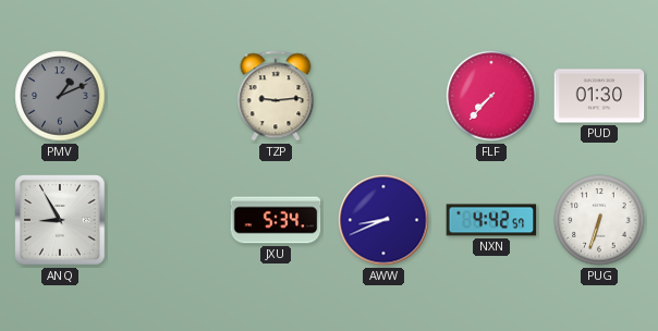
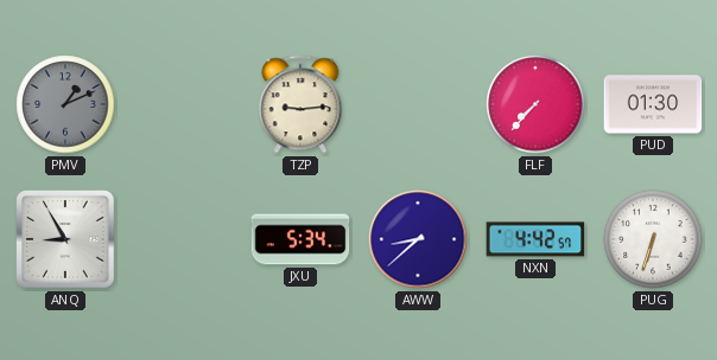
AWW: 8:41 -> 8:38 (418, 239)
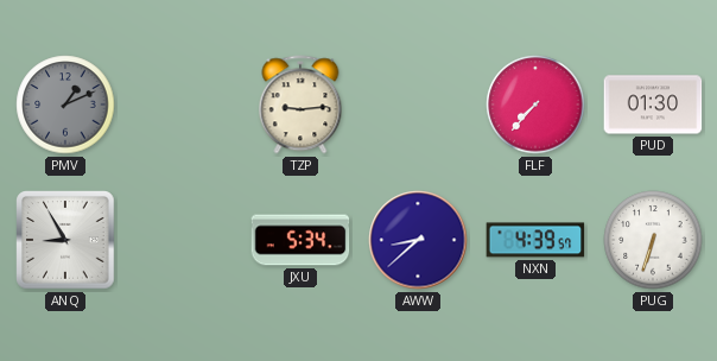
NXN: 4:42 -> 4:39 (535, 240)
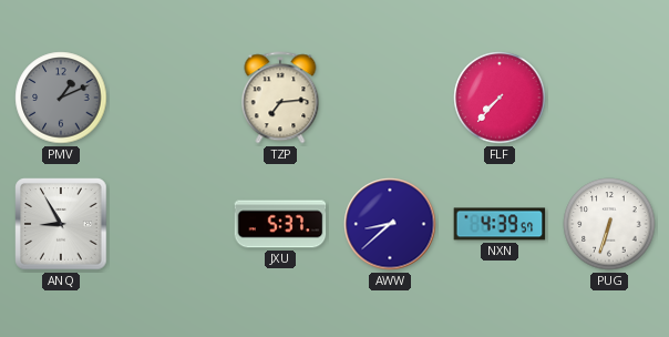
TZP: 9:14 -> 7:14 (280, 98)
PUD: 01:30 -> none (653, 104)
JXU: 5:34 -> 5:37 (280, 224)
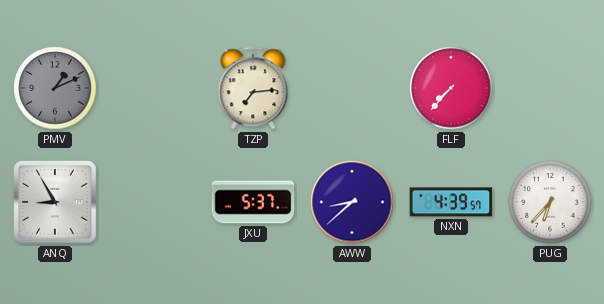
PUG: 6:33 -> 6:37 (550, 202)
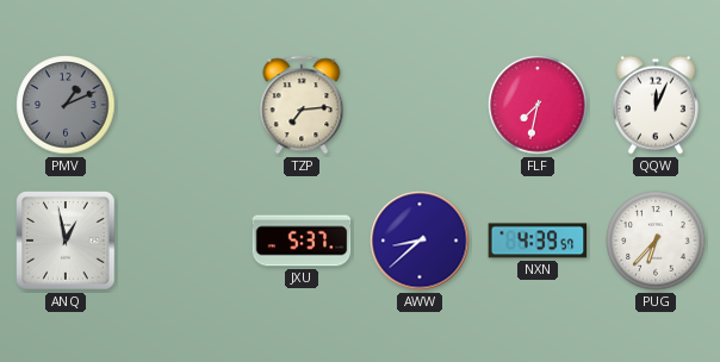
FLF: 7:37 -> 7:32 (538, 105)
QQW: none -> 12:04 (656, 105)
ANQ: 8:55 -> 12:58 (66, 241)
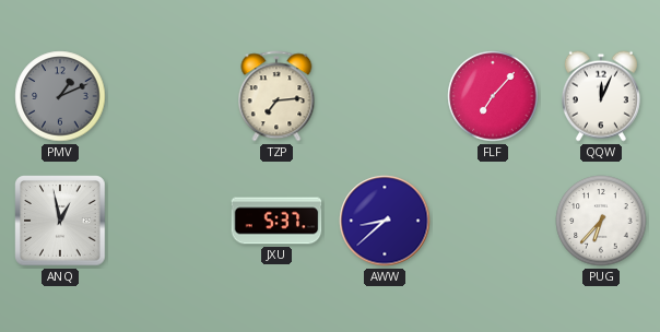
FLF: 7:32 -> 7:07 (493, 96)
NXN: 4:39 -> none (538, 241)
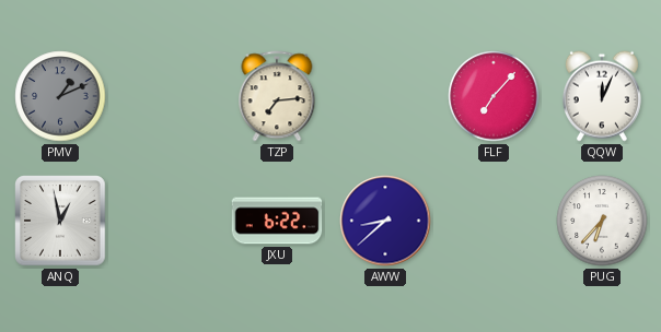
JXU: 5:37 -> 6:22 (277, 221)
